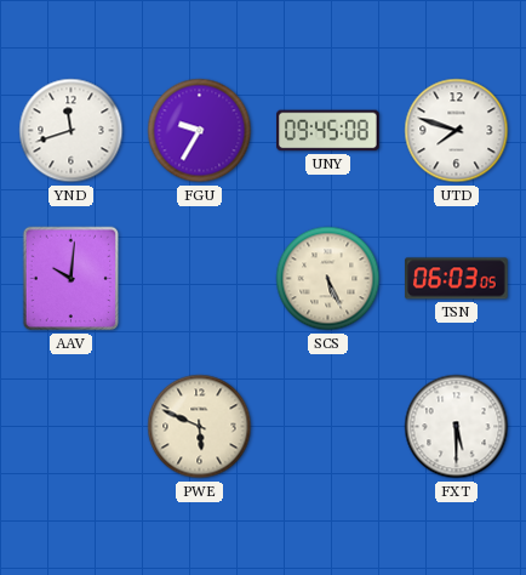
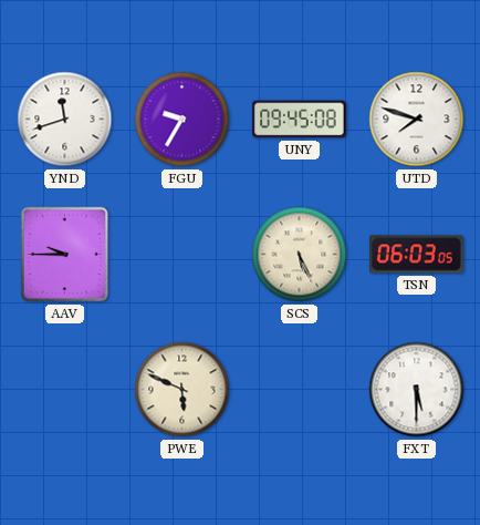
AAV: 10:01 -> 9:45 (65, 255)
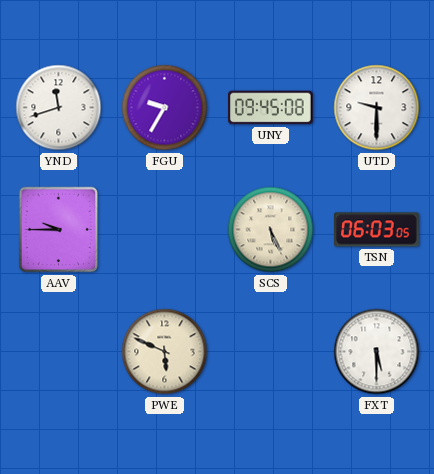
UTD: 7:48 -> 9:30 (377, 108)
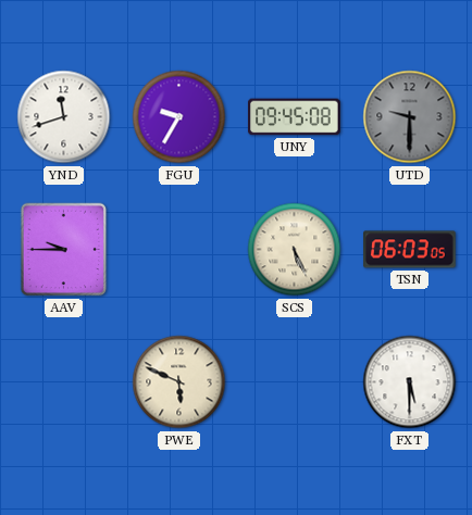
UTD dial: white -> grey (410, 117)
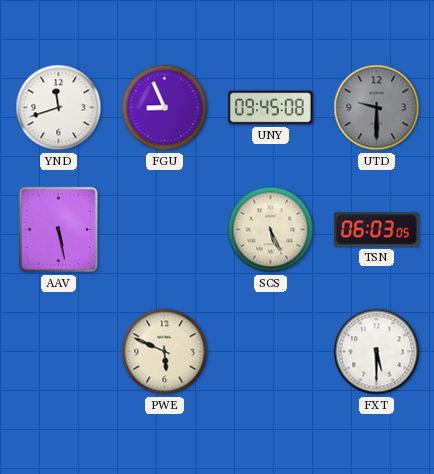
FGU: 9:35 -> 8:56 (165, 108)
AAV: 9:45 -> 5:28 (59, 230)
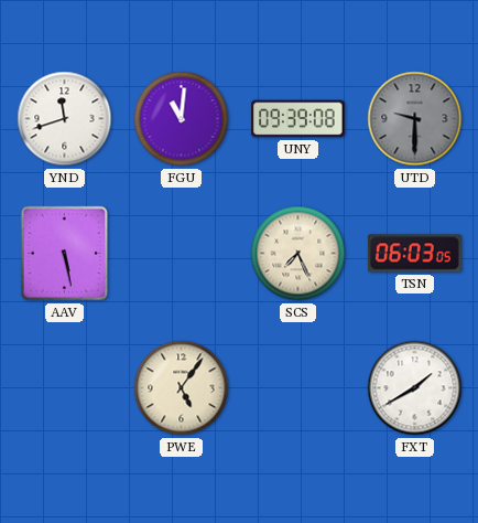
FGU: 8:56 -> 11:01 (182, 119)
UNY: 09:45 -> 09:39 (298, 119)
SCS: 5:26 -> 7:26 (298, 254)
PWE: 5:49 -> 5:06 (182, 388)
FXT: 5:30 -> 1:40 (415, 388)
